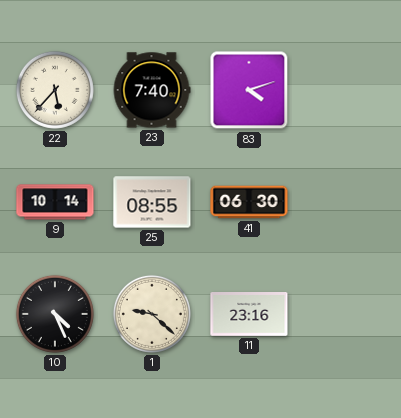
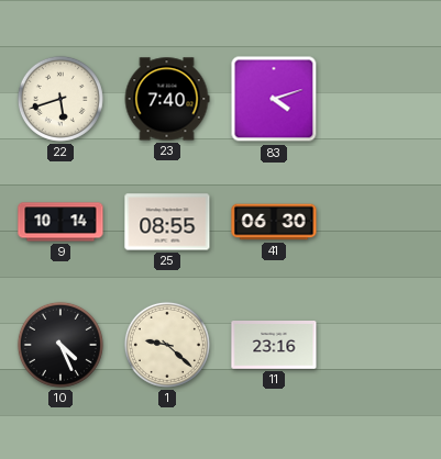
22: 5:37 -> 5:42 (60, 99)
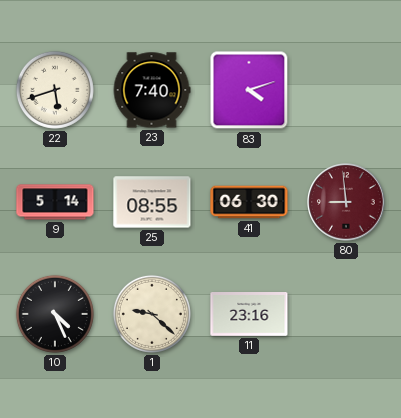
9: 10:14 -> 5:14 (55, 202)
80: none -> 8:59 (346, 202)
